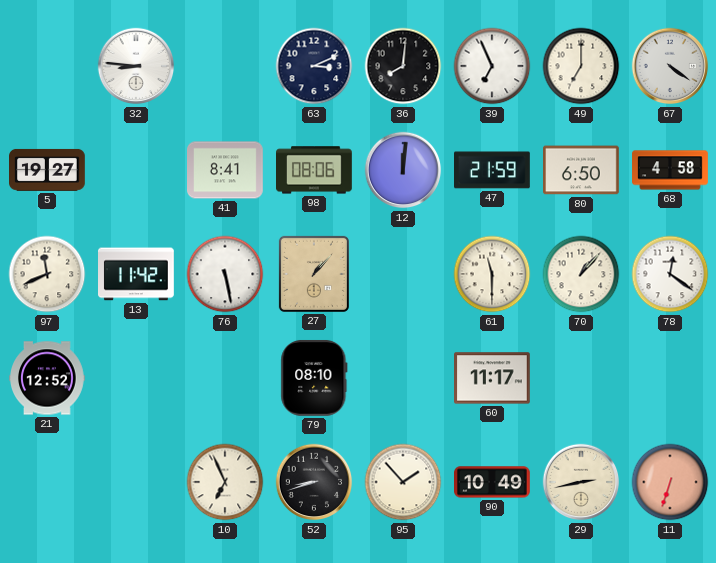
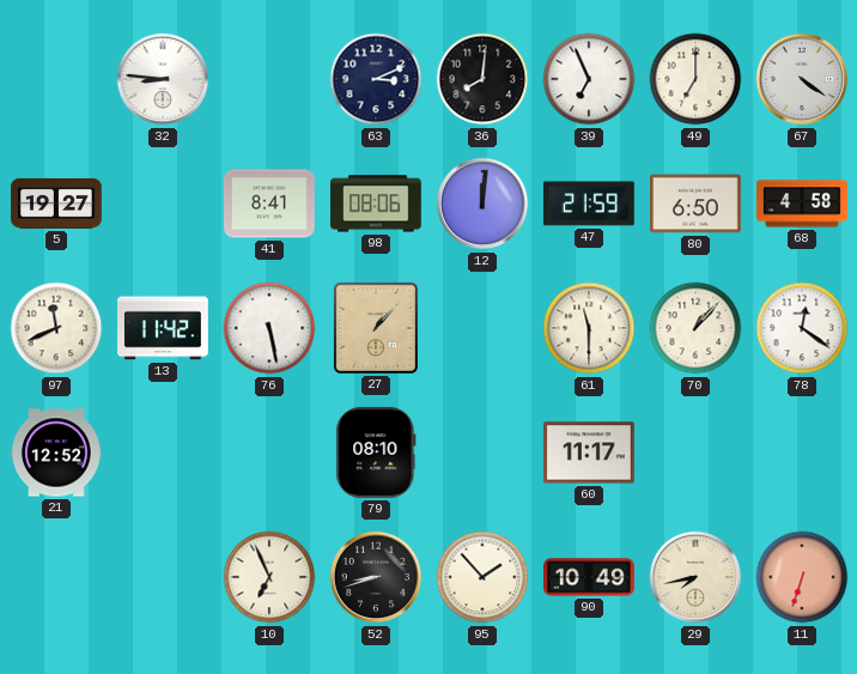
29: 2:43 -> 7:43 (695, 577)
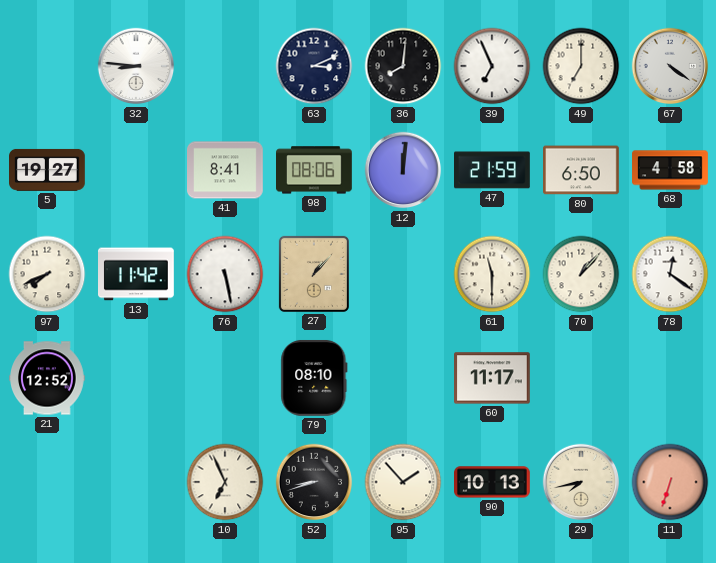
97: 11:41 -> 7:41 (47, 274)
90: 10:49 -> 10:13 (493, 482)
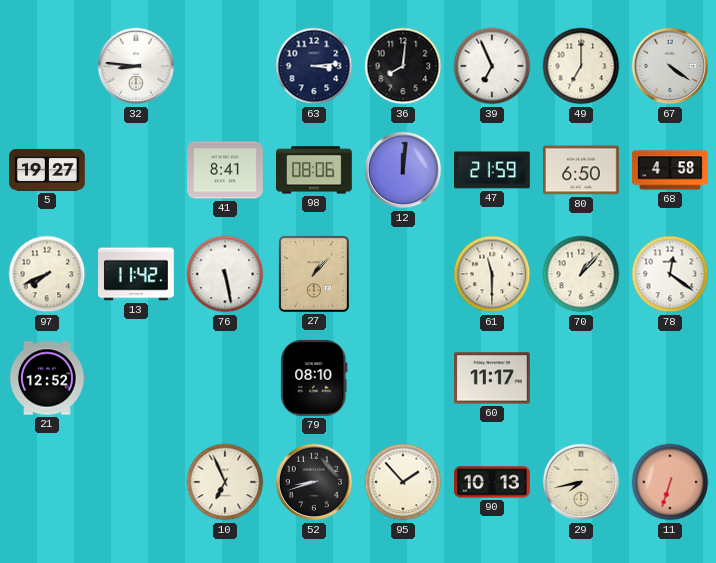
63: 3:11 -> 3:14 (314, 66)
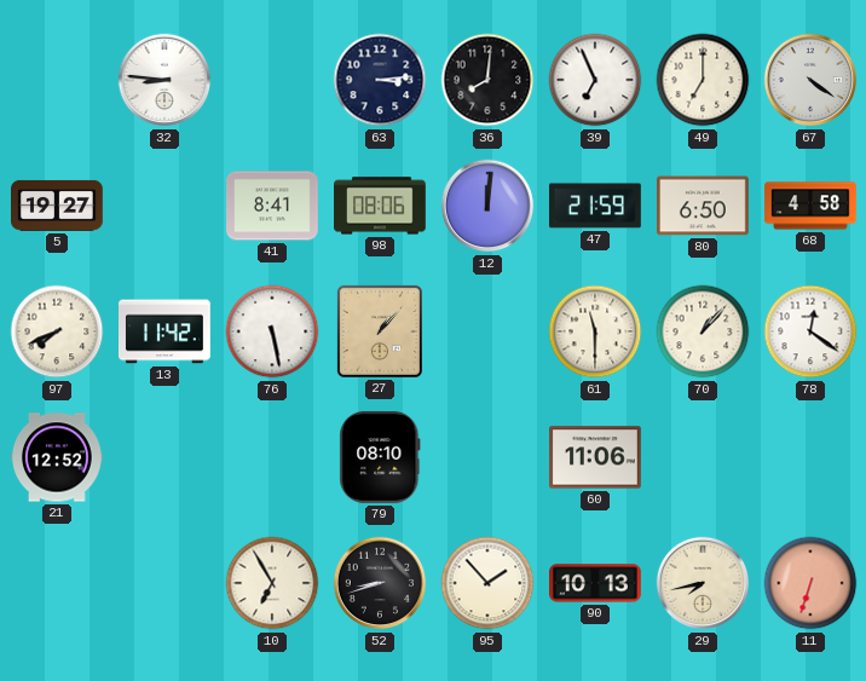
60: 11:17 -> 11:06 (596, 457)
10: 6:56 -> 6:55 (272, 583)
